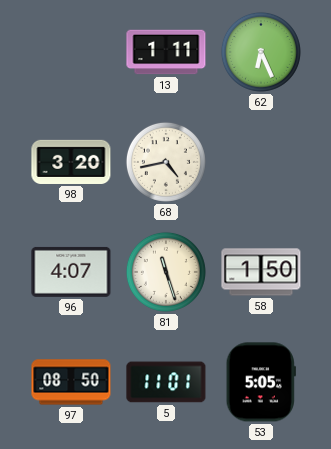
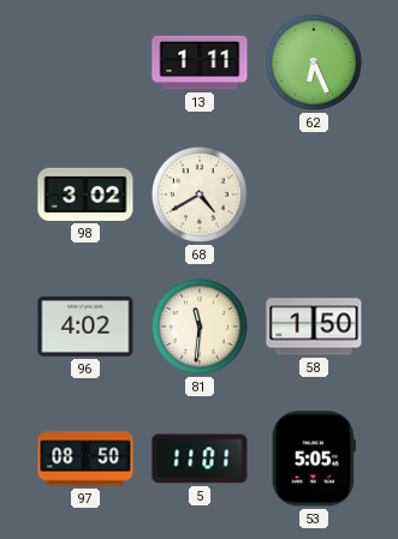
98: 3:20 -> 3:02 (85, 194)
68: 4:43 -> 4:40 (200, 194)
96: 4:07 -> 4:02 (85, 327)
81: 11:27 -> 11:31 (200, 327)
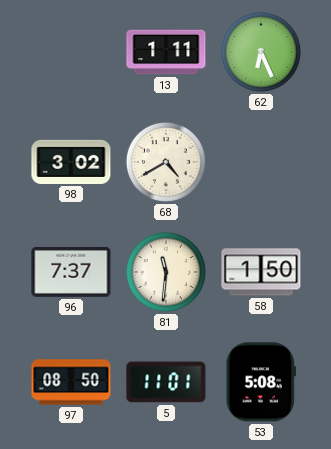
96: 4:02 -> 7:37 (71, 272)
53: 5:05 -> 5:08 (261, 382)
